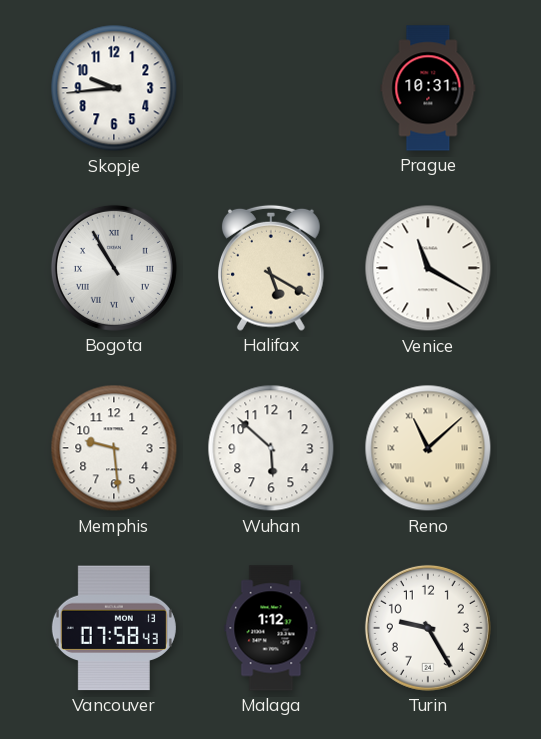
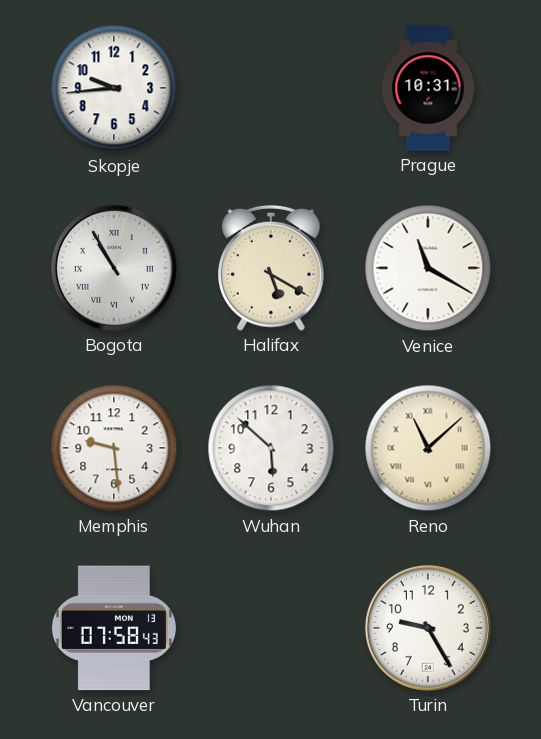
Malaga: 1:12 -> none (271, 628)
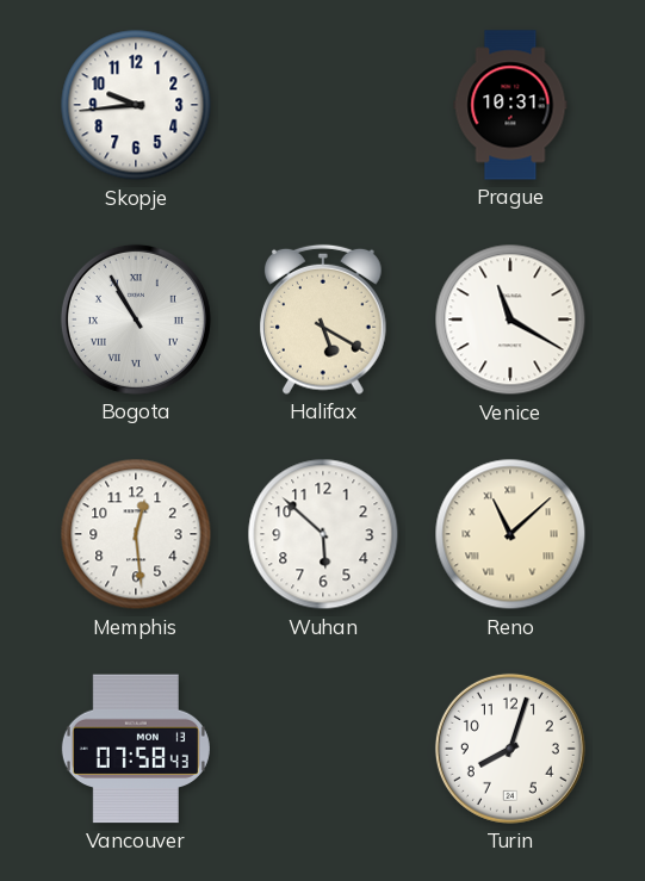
Memphis: 9:29 -> 12:29 (136, 534)
Turin: 9:25 -> 8:03 (510, 749)
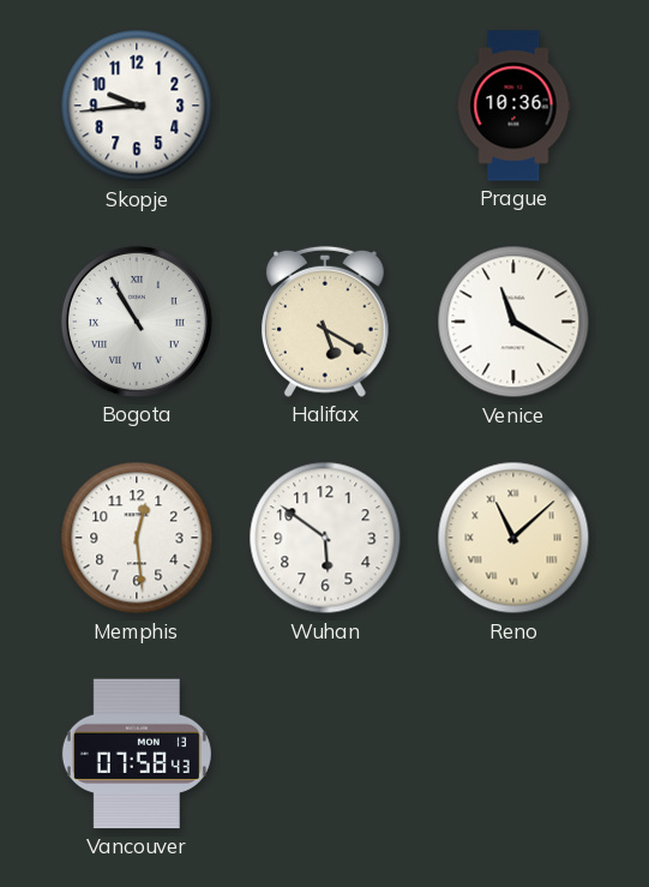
Prague: 10:31 -> 10:36 (513, 106)
Wuhan: 5:52 -> 5:51 (325, 538)
Turin: 8:03 -> none (510, 749)
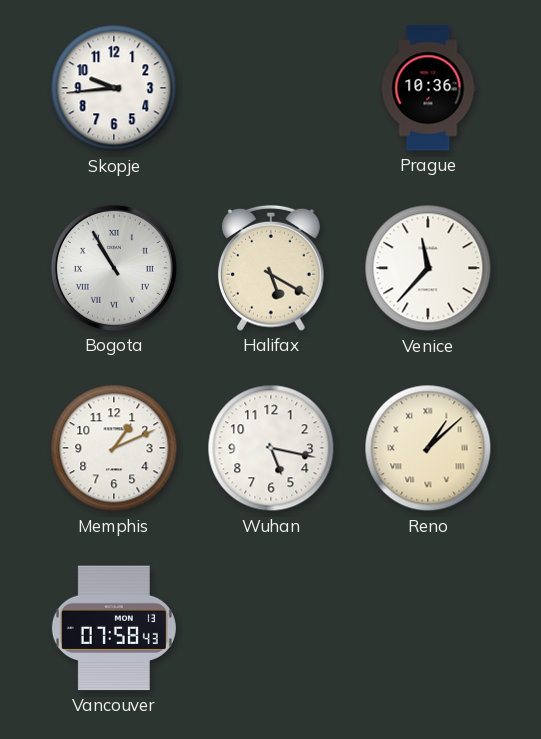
Venice: 11:20 -> 11:37 (428, 268)
Memphis: 12:29 -> 1:11 (114, 448)
Wuhan: 5:51 -> 5:17 (271, 448)
Reno: 11:08 -> 1:08 (428, 448)
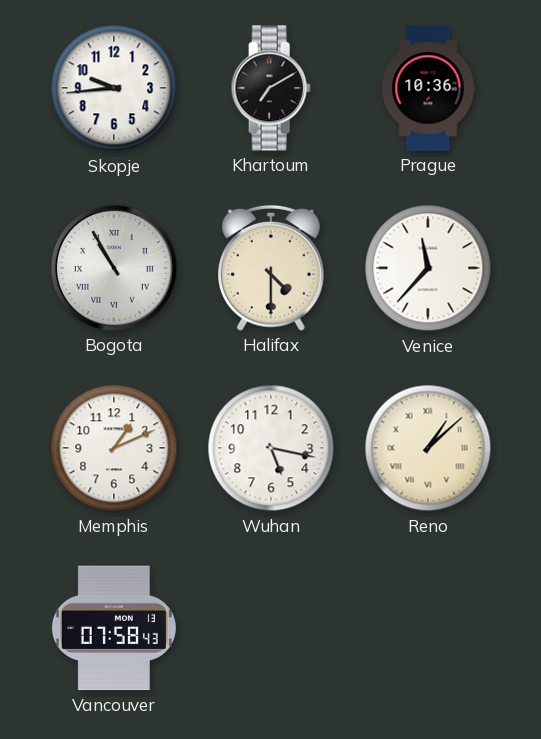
Khartoum: none -> 7:10 (271, 88)
Halifax: 5:20 -> 4:30 (272, 268)
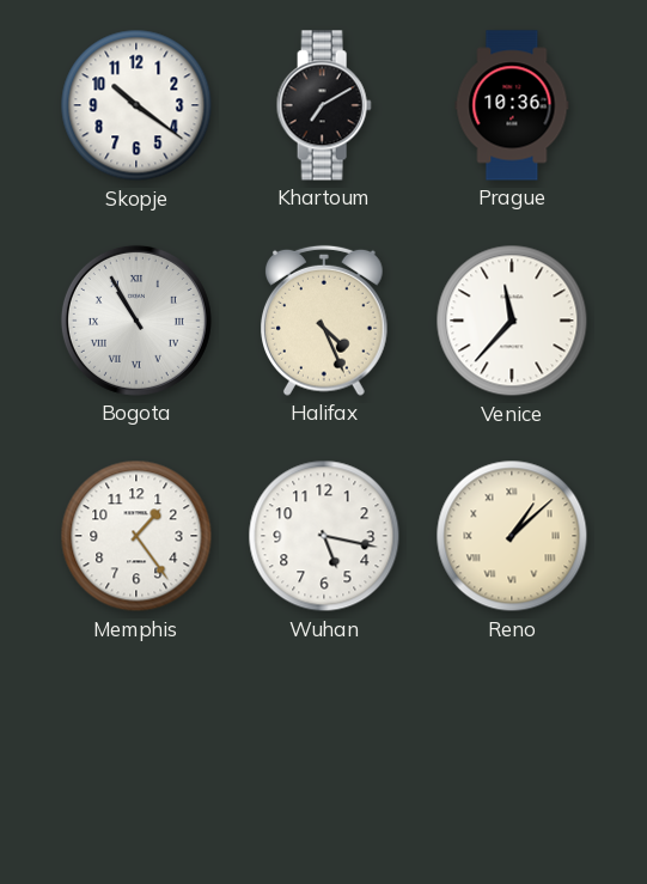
Skopje: 9:44 -> 10:21 (136, 105)
Halifax: 4:30 -> 4:26 (325, 321)
Memphis: 1:11 -> 1:24 (136, 536)
Vancouver: 07:58 -> none (114, 628)
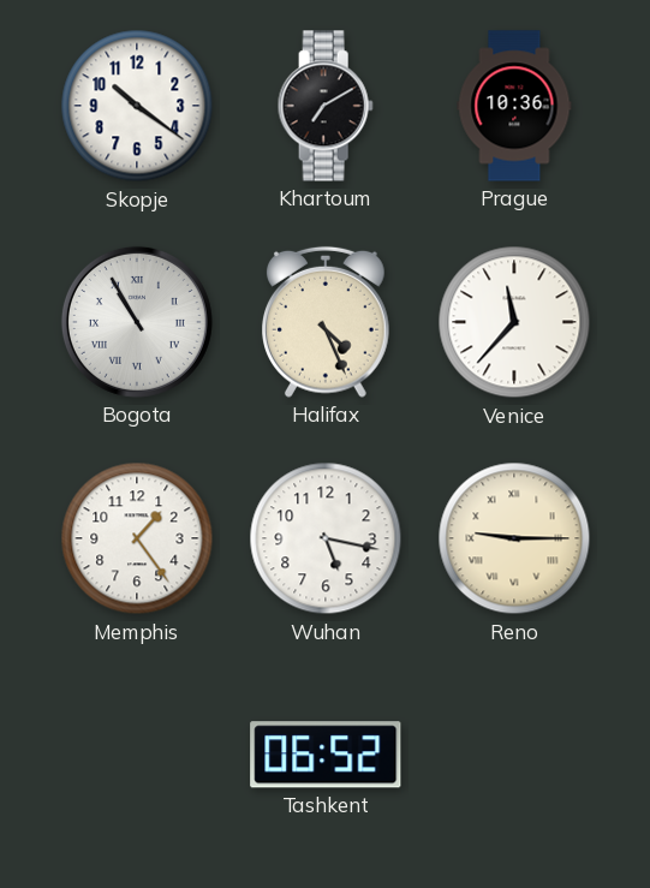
Reno: 1:08 -> 9:15 (514, 538)
Tashkent: none -> 06:52 (326, 755)
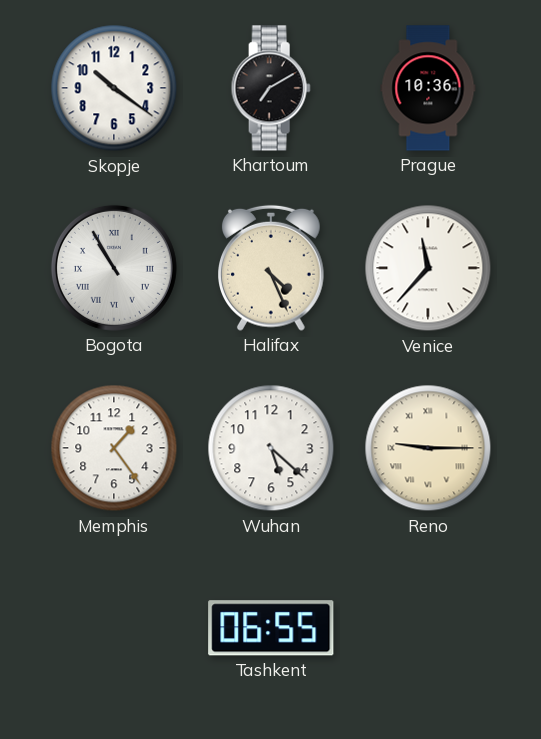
Wuhan: 5:17 -> 5:22 (271, 448)
Tashkent: 06:52 -> 06:55 (271, 628)
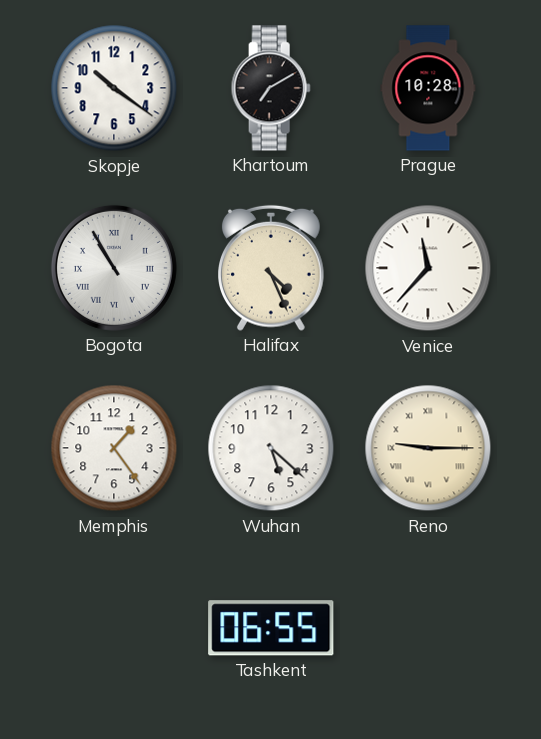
Prague: 10:36 -> 10:28 (428, 88)
